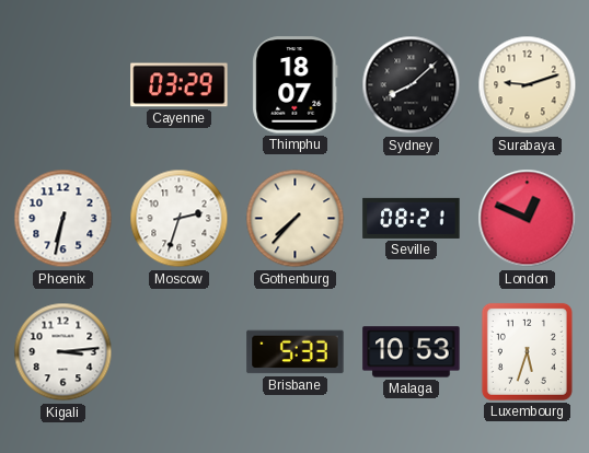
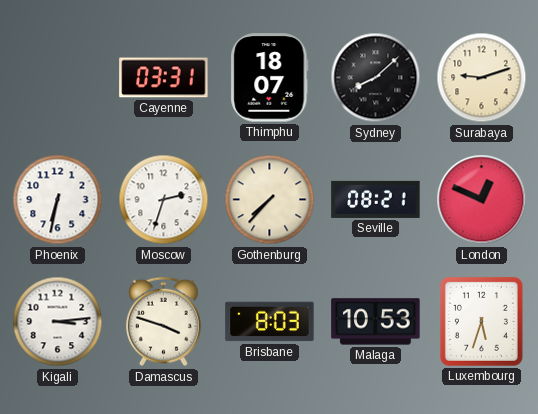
Cayenne: 03:29 -> 03:31 (164, 78)
Damascus: none -> 3:48 (163, 322)
Brisbane: 5:33 -> 8:03 (270, 322)
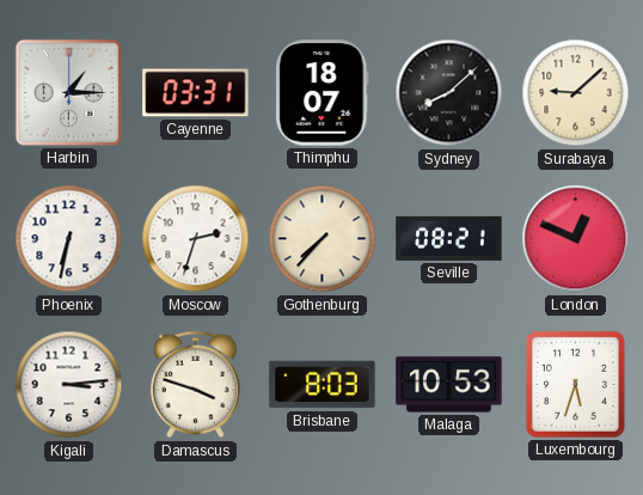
Harbin: none -> 1:15 (68, 92)
Surabaya: 9:12 -> 9:08 (576, 93)
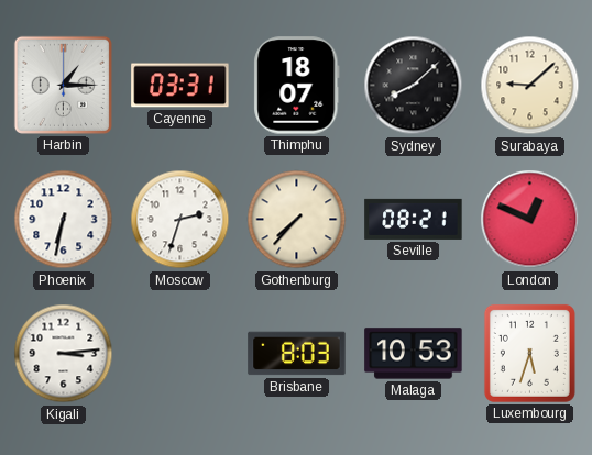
Damascus: 3:48 -> none (195, 385)
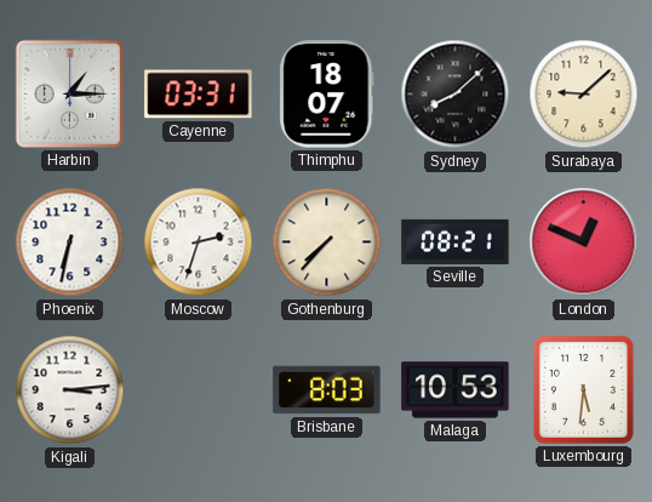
Luxembourg: 5:33 -> 5:31 (583, 389)
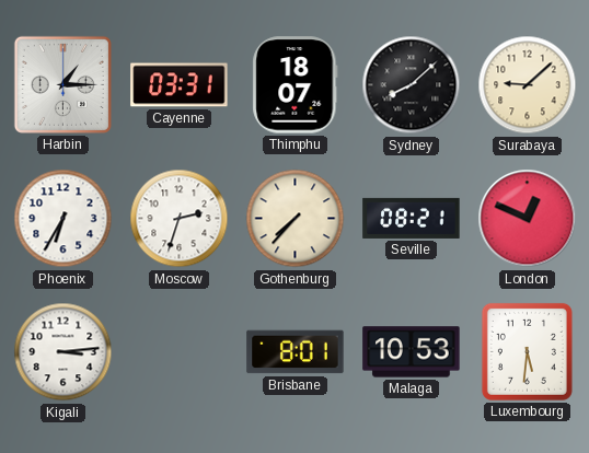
Phoenix: 6:32 -> 6:35 (63, 219)
Brisbane: 8:03 -> 8:01 (296, 352)
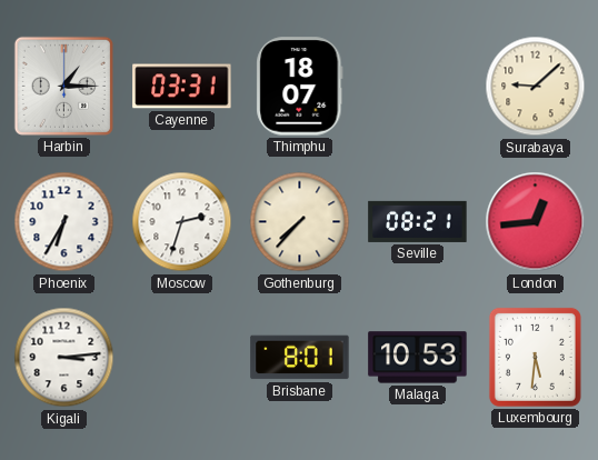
Sydney: 8:08 -> none (412, 85)
London: 12:49 -> 12:44 (536, 222)
